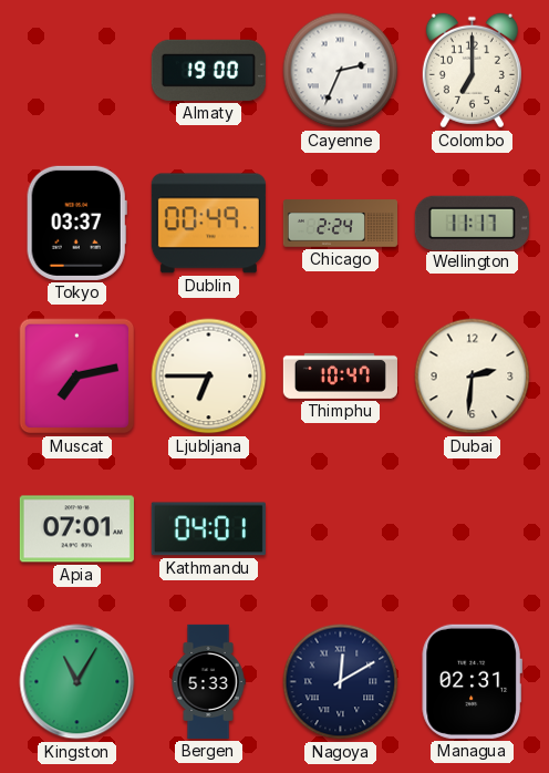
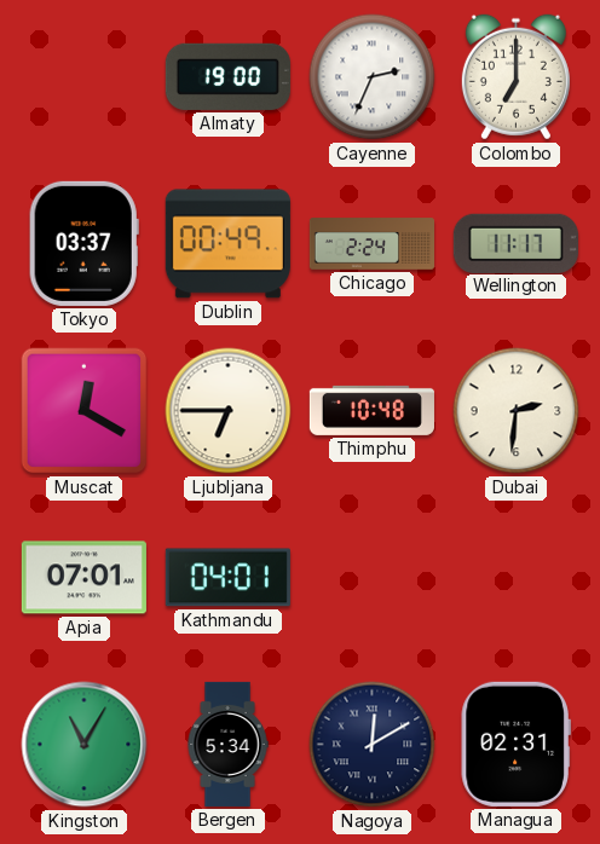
Muscat: 7:13 -> 12:20 (85, 411)
Thimphu: 10:47 -> 10:48 (371, 410)
Bergen: 5:33 -> 5:34 (227, 744)
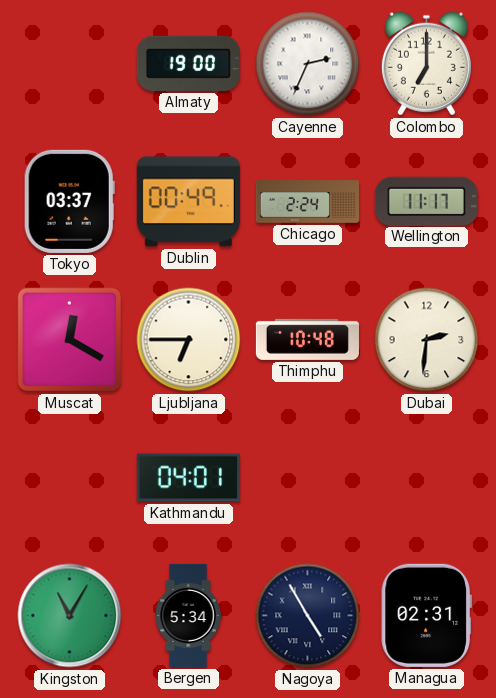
Apia: 07:01 -> none (83, 578)
Nagoya: 12:10 -> 4:55 (308, 616)
